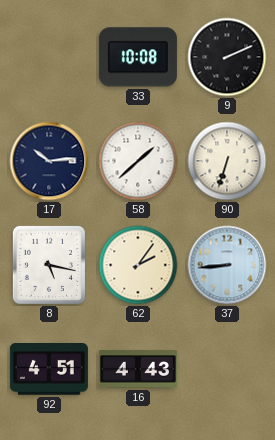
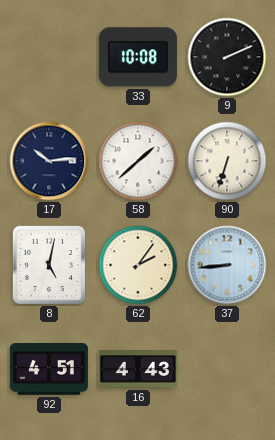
8: 5:17 -> 5:02 (49, 265)
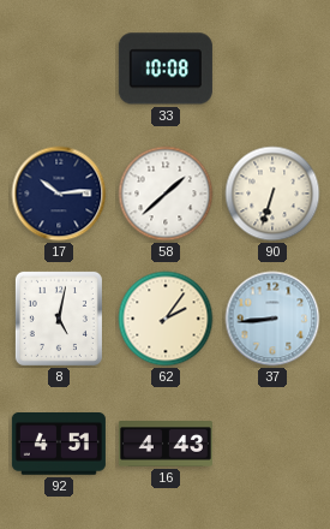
9: 2:11 -> none (227, 57)
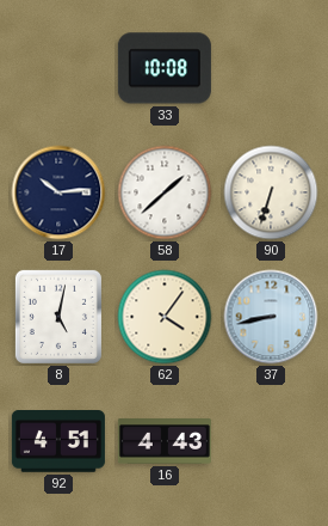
62: 2:06 -> 4:06 (165, 317)
37: 8:44 -> 8:43 (271, 317)
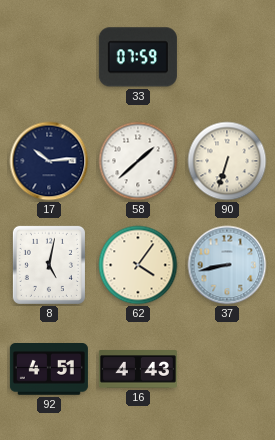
33: 10:08 -> 07:59 (138, 57)
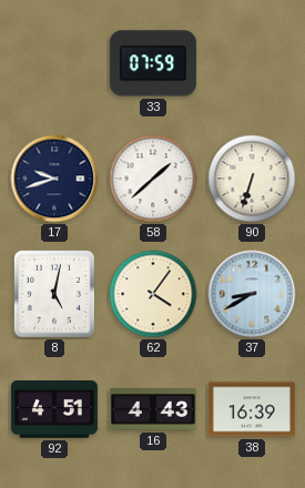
17: 10:14 -> 9:42 (54, 179)
37: 8:43 -> 8:40 (252, 294)
38: none -> 16:39 (252, 409)
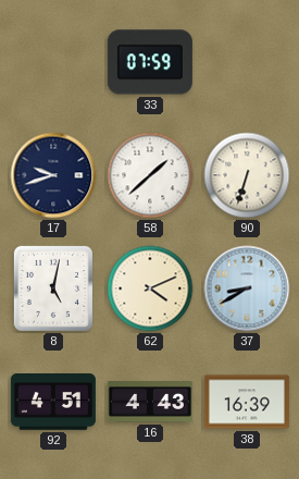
62: 4:06 -> 4:11 (150, 288)
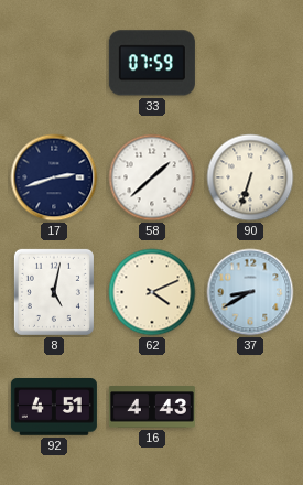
17: 9:42 -> 2:42 (54, 177)
38: 16:39 -> none (247, 402)
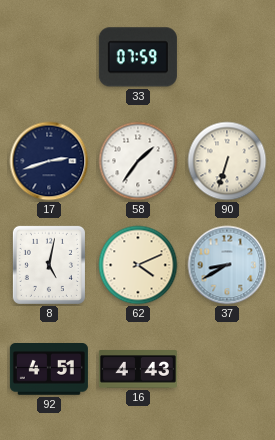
58: 1:38 -> 1:36 (138, 161)
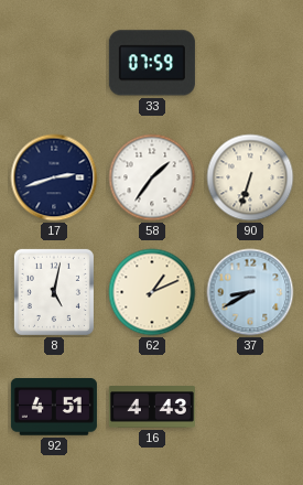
62: 4:11 -> 1:11 (152, 292)
